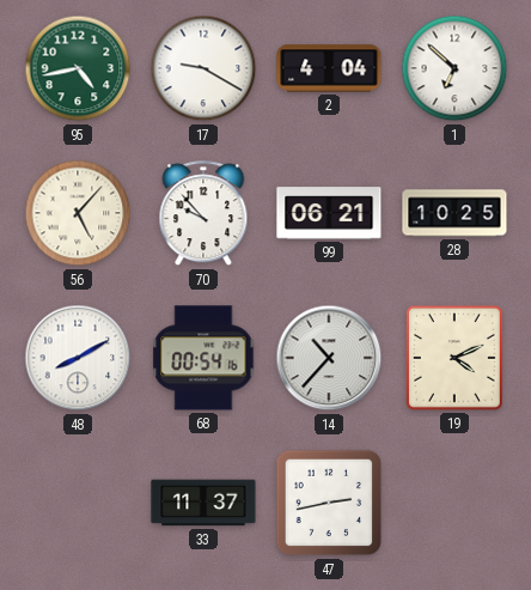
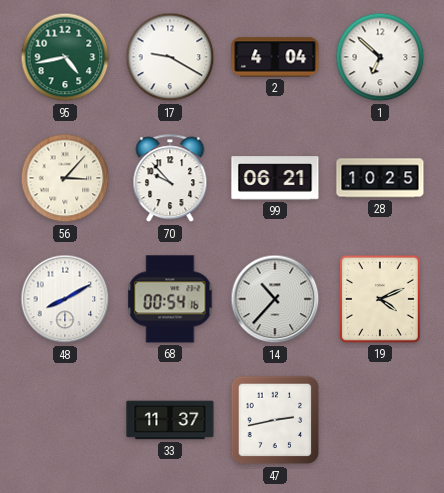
56: 5:07 -> 3:07 (65, 178)
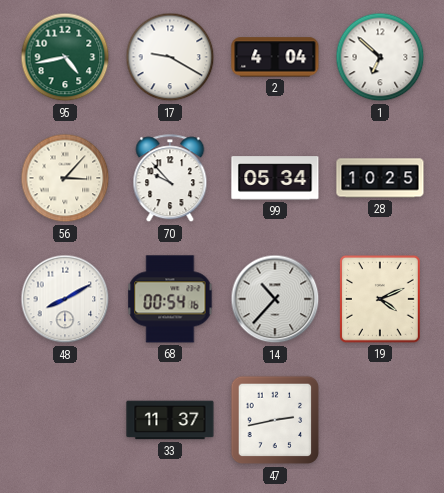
99: 06:21 -> 05:34 (275, 178)
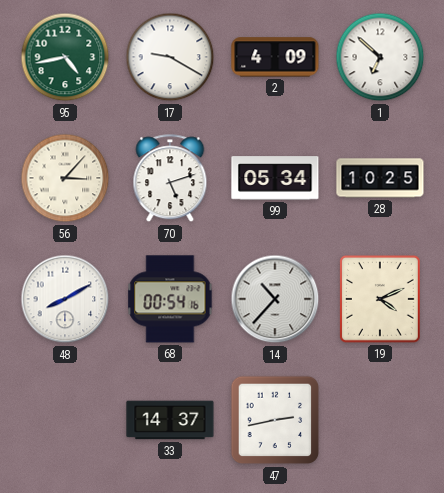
2: 4:04 -> 4:09 (275, 57)
70: 9:53 -> 5:12 (170, 179)
33: 11:37 -> 14:37 (170, 420)
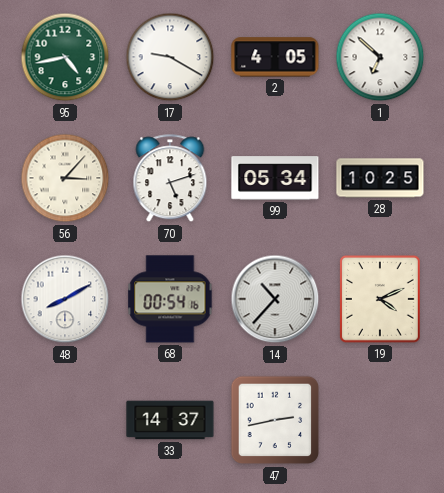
2: 4:09 -> 4:05 (275, 57)
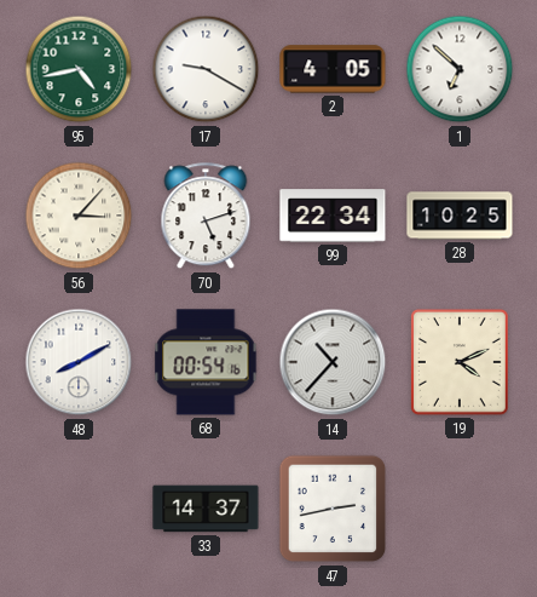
99: 05:34 -> 22:34 (333, 216)
